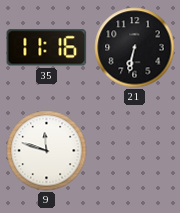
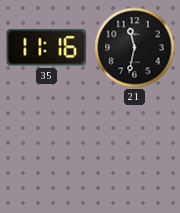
21: 6:32 -> 11:32 (135, 48)
9: 11:48 -> none (47, 151)
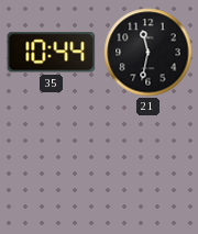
35: 11:16 -> 10:44 (52, 53)
